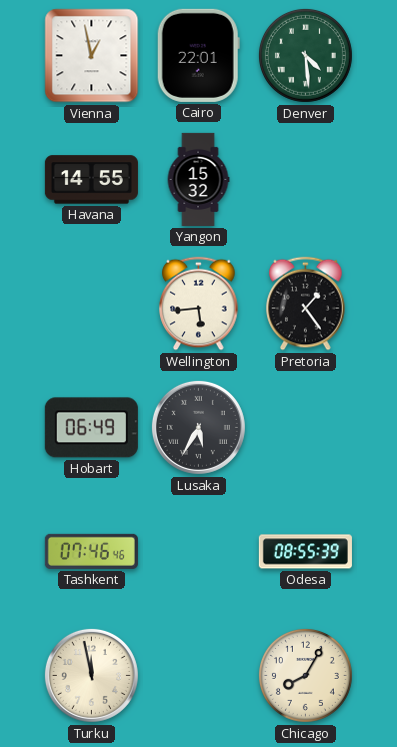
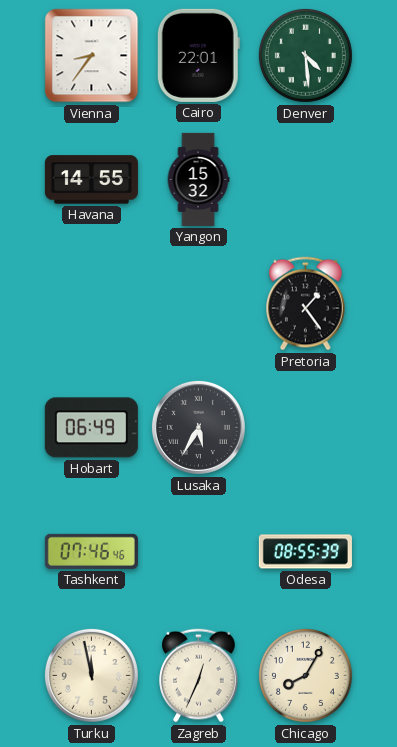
Vienna: 12:58 -> 8:36 (92, 56)
Wellington: 5:44 -> none (199, 304)
Zagreb: none -> 12:34 (199, 676)
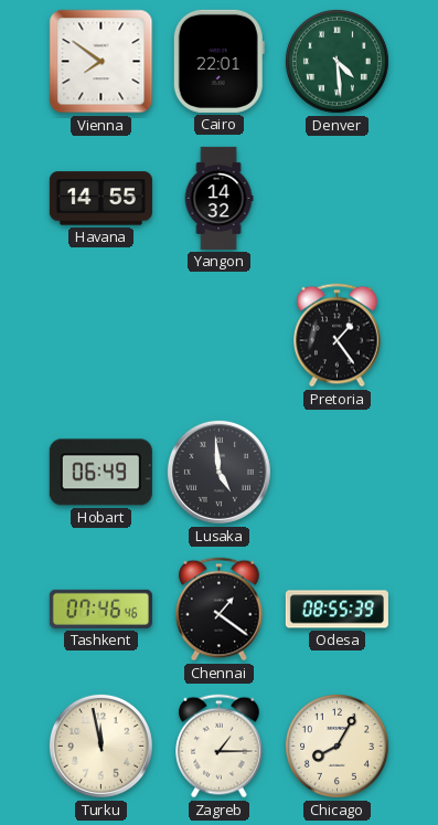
Vienna: 8:36 -> 7:51 (102, 62)
Yangon: 15:32 -> 14:32 (218, 198)
Lusaka: 5:35 -> 4:59 (218, 472)
Chennai: none -> 1:21 (220, 610)
Zagreb: 12:34 -> 1:15 (220, 747)
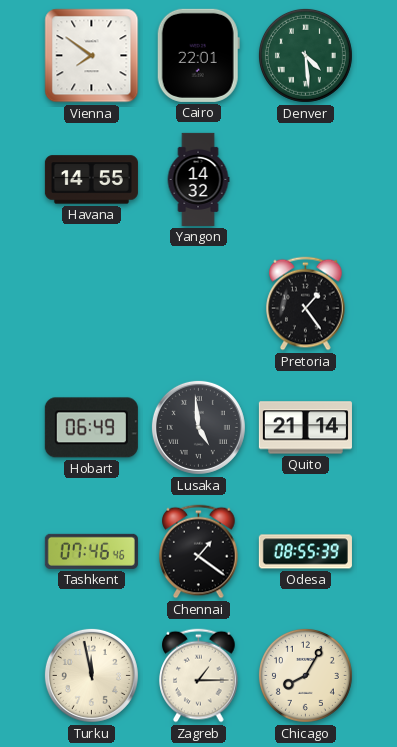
Quito: none -> 21:14 (305, 428)
